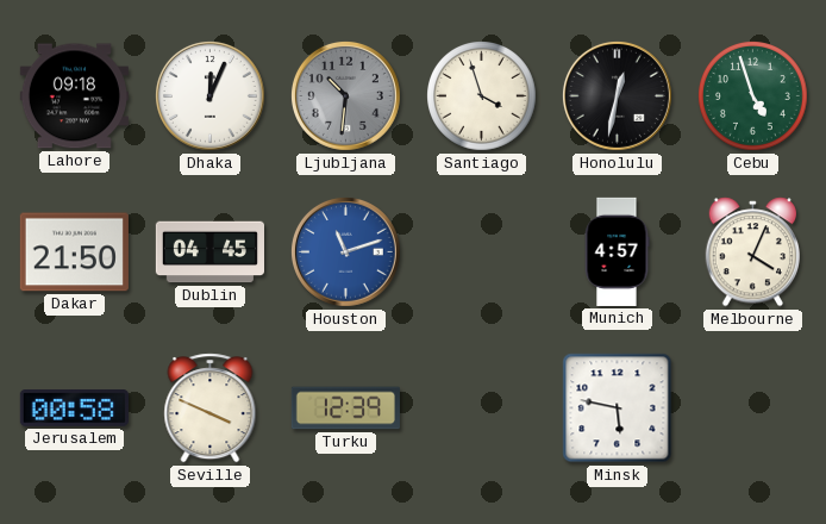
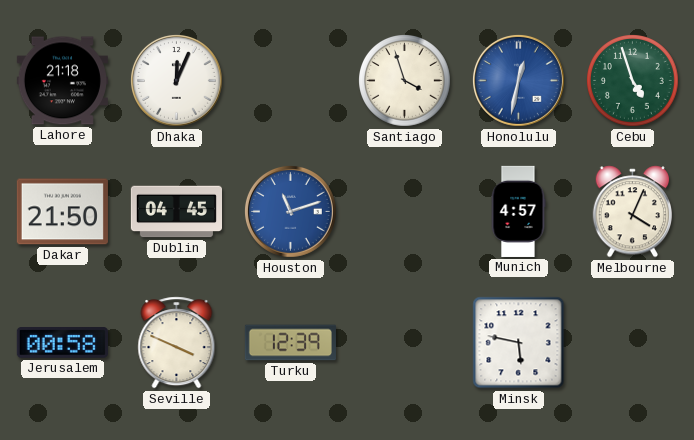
Lahore: 09:18 -> 21:18 (62, 81)
Ljubljana: 10:31 -> none (345, 95)
Honolulu dial: black -> blue (518, 80)
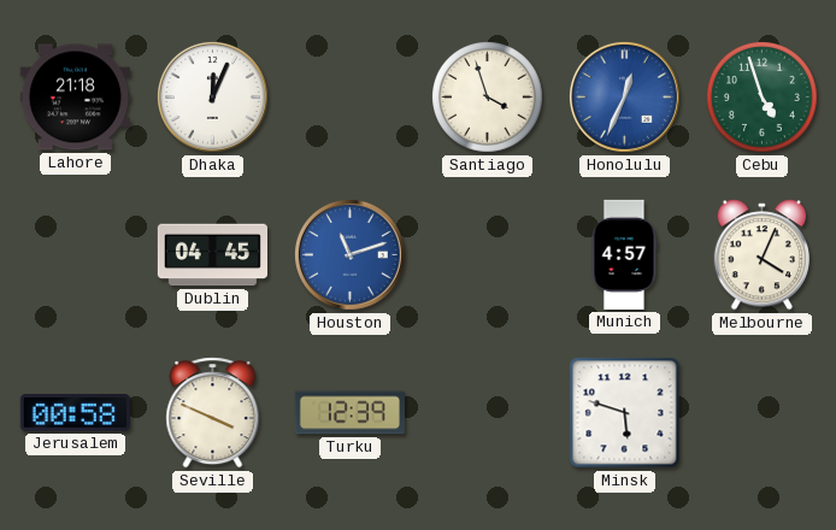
Honolulu: 12:32 -> 12:34 (624, 96)
Dakar: 21:50 -> none (62, 212)
Minsk: 5:47 -> 5:48 (625, 413)
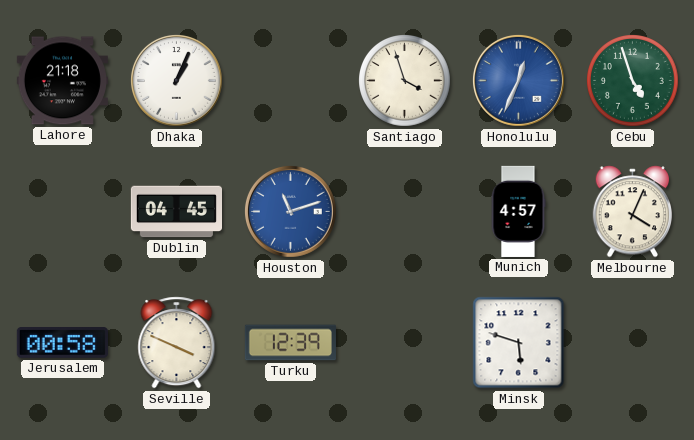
Dhaka: 12:04 -> 1:04 (176, 80)
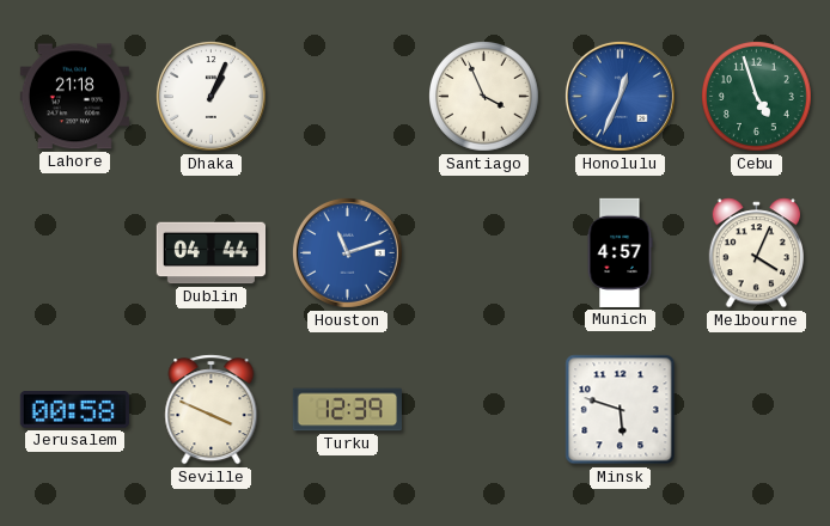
Santiago: 3:57 -> 3:56 (484, 97)
Dublin: 04:45 -> 04:44 (210, 253)
